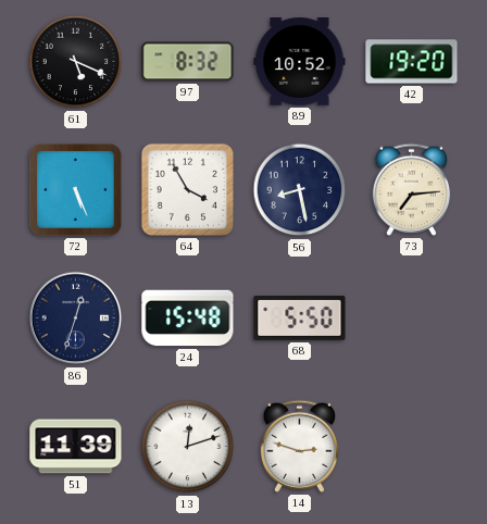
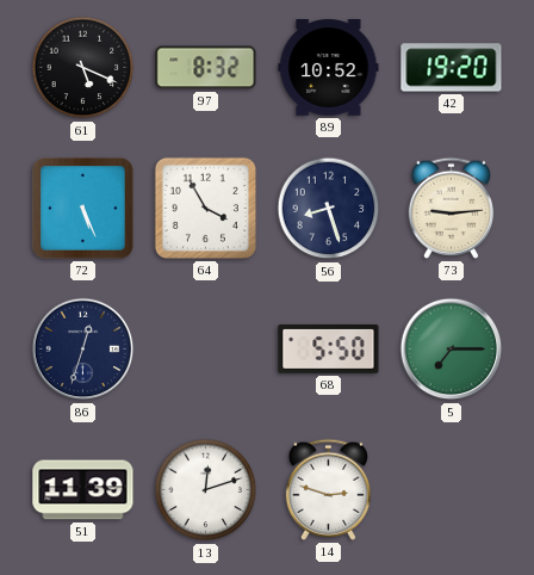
56: 8:28 -> 8:27 (329, 209)
73: 7:14 -> 9:14 (451, 208)
24: 15:48 -> none (188, 319)
5: none -> 7:15 (452, 350)
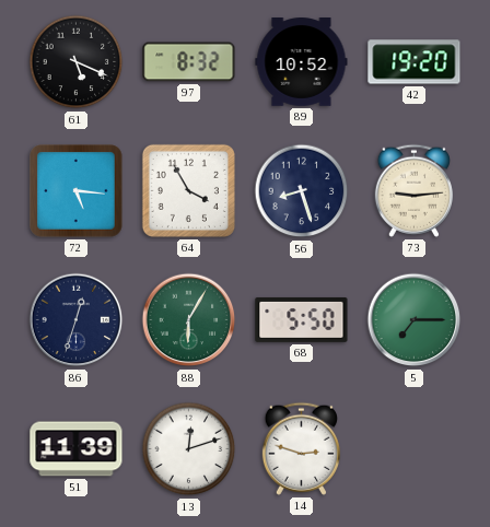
72: 5:26 -> 5:16 (77, 191)
88: none -> 6:05 (189, 320)
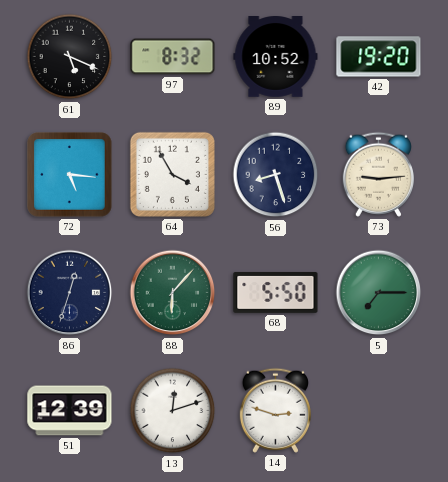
88: 6:05 -> 6:07 (173, 293)
51: 11:39 -> 12:39 (70, 411)
